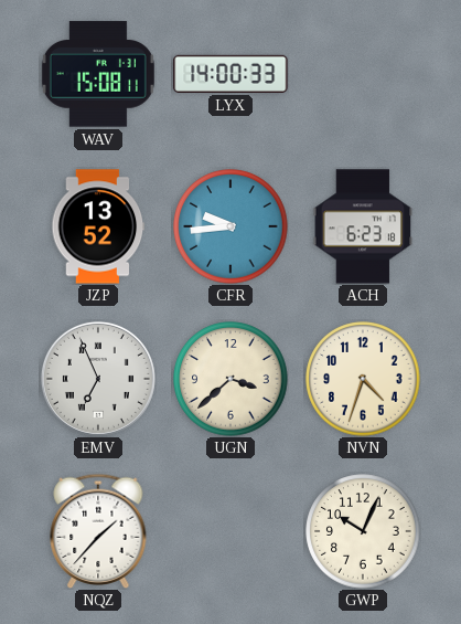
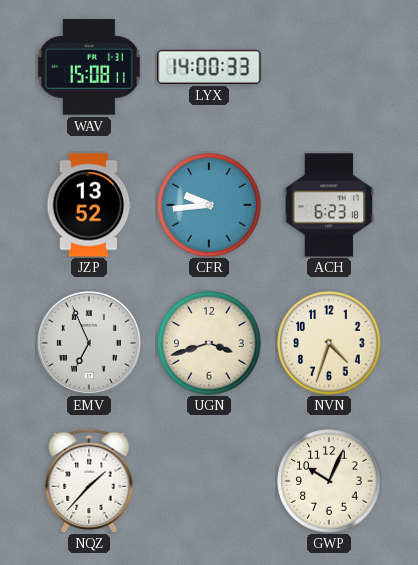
UGN: 3:38 -> 3:42 (209, 343)
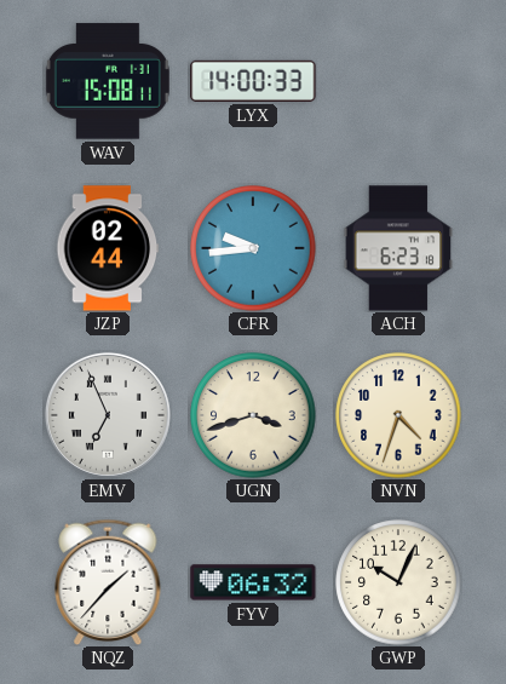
JZP: 13:52 -> 02:44 (108, 248)
FYV: none -> 06:32 (253, 582)
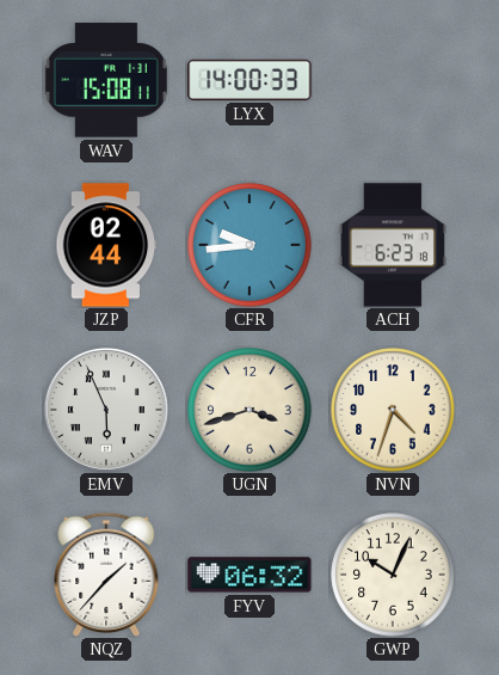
EMV: 6:56 -> 5:56 (106, 410)
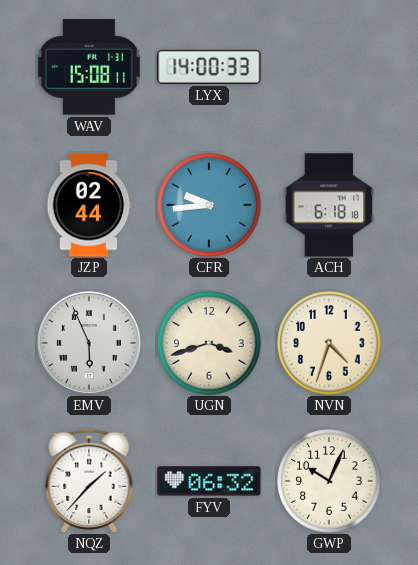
ACH: 6:23 -> 6:18 (329, 205)
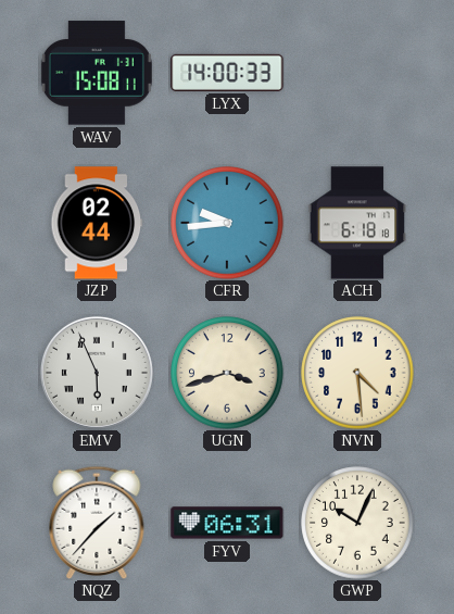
NVN: 4:33 -> 4:29 (357, 373)
FYV: 06:32 -> 06:31 (227, 523)
